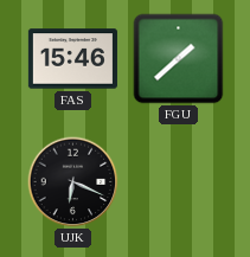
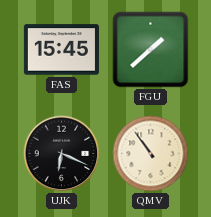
FAS: 15:46 -> 15:45 (61, 50)
QMV: none -> 10:54 (151, 154)
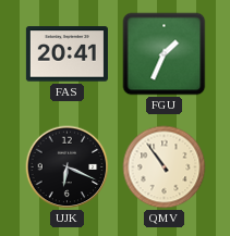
FAS: 15:45 -> 20:41 (66, 54)
FGU: 1:38 -> 1:34 (165, 54)
